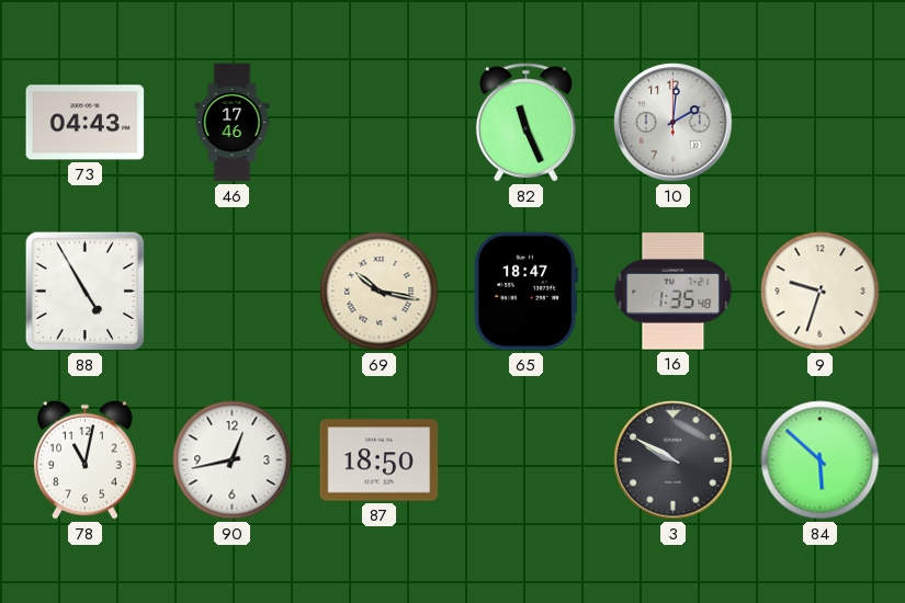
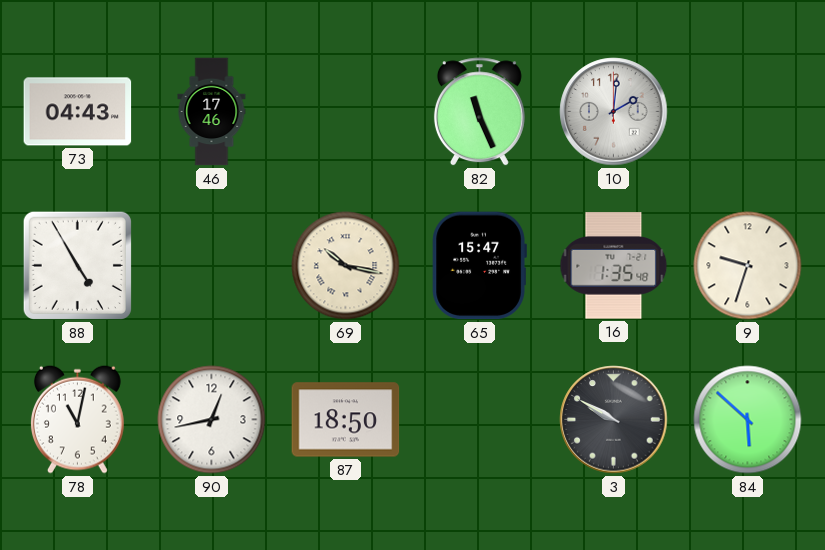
65: 18:47 -> 15:47 (479, 266)
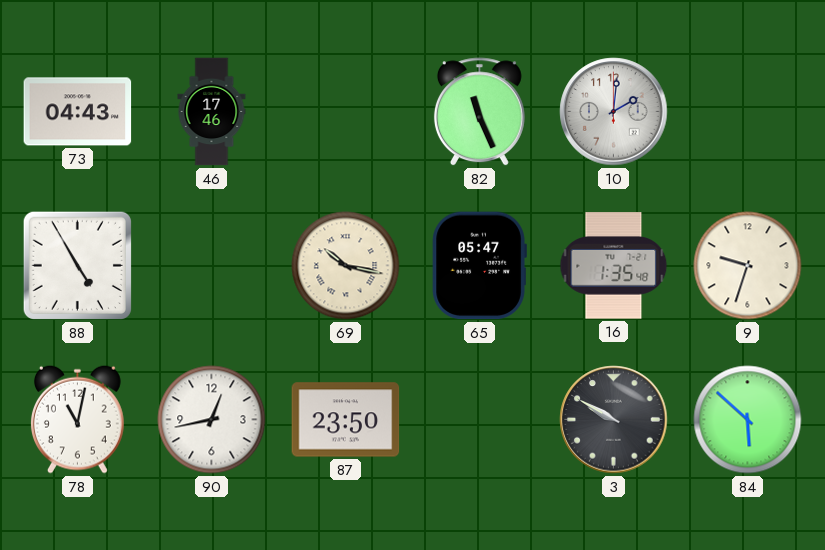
65: 15:47 -> 05:47 (479, 266)
87: 18:50 -> 23:50 (346, 420)
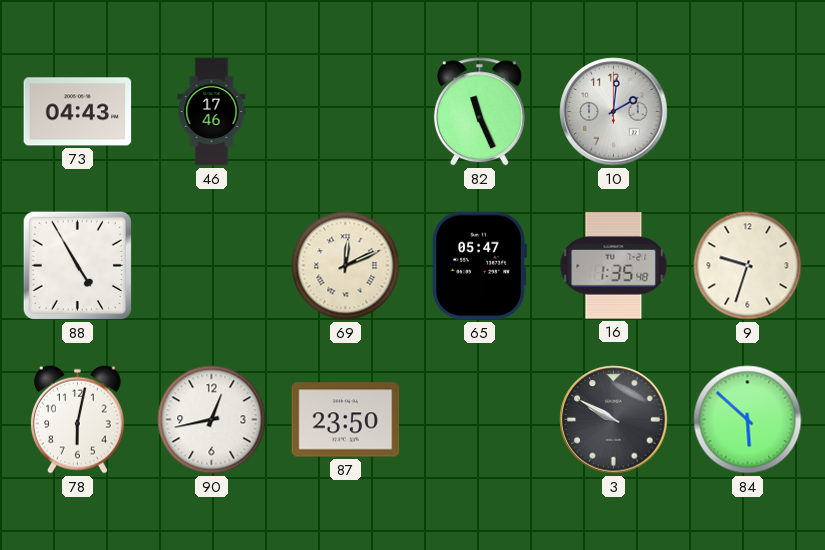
69: 10:17 -> 12:11 (346, 266)
78: 11:02 -> 6:02 (77, 419)
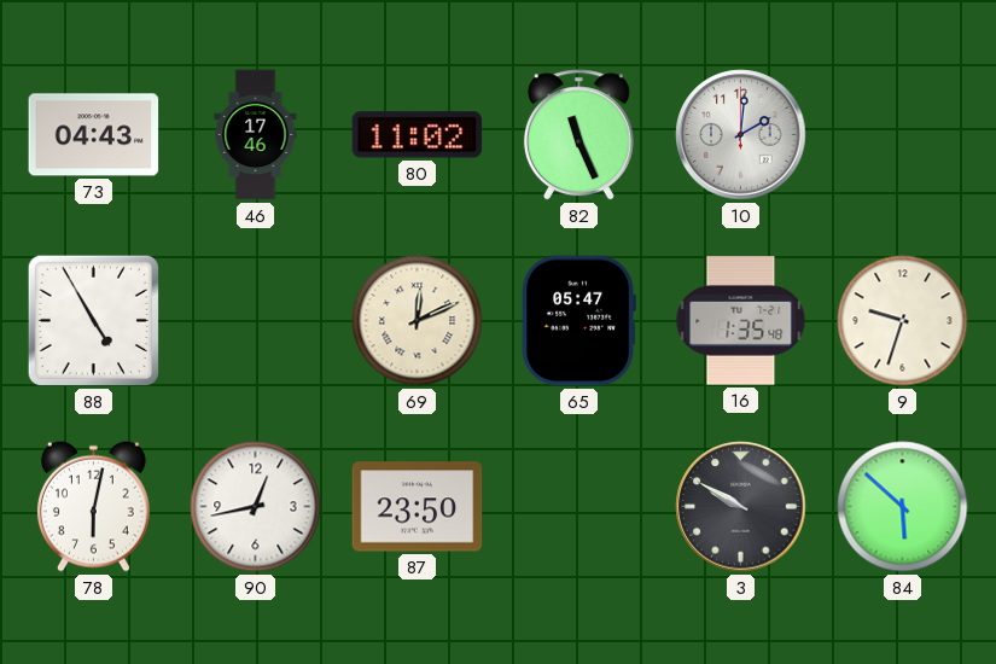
80: none -> 11:02 (418, 135)
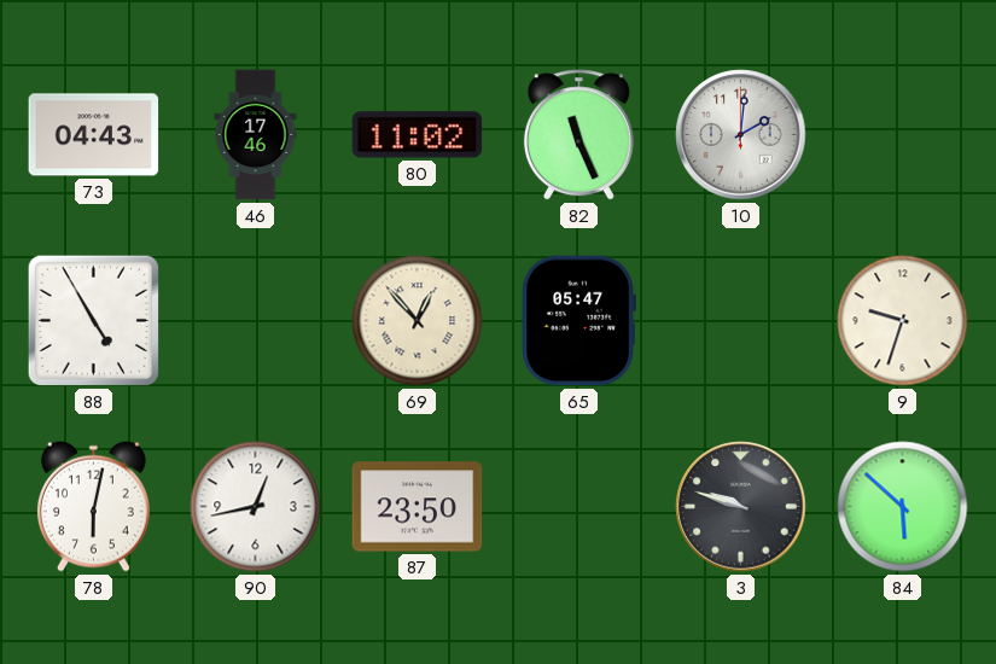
69: 12:11 -> 12:53 (418, 321)
16: 1:35 -> none (741, 321)
3: 9:50 -> 9:48 (741, 507)
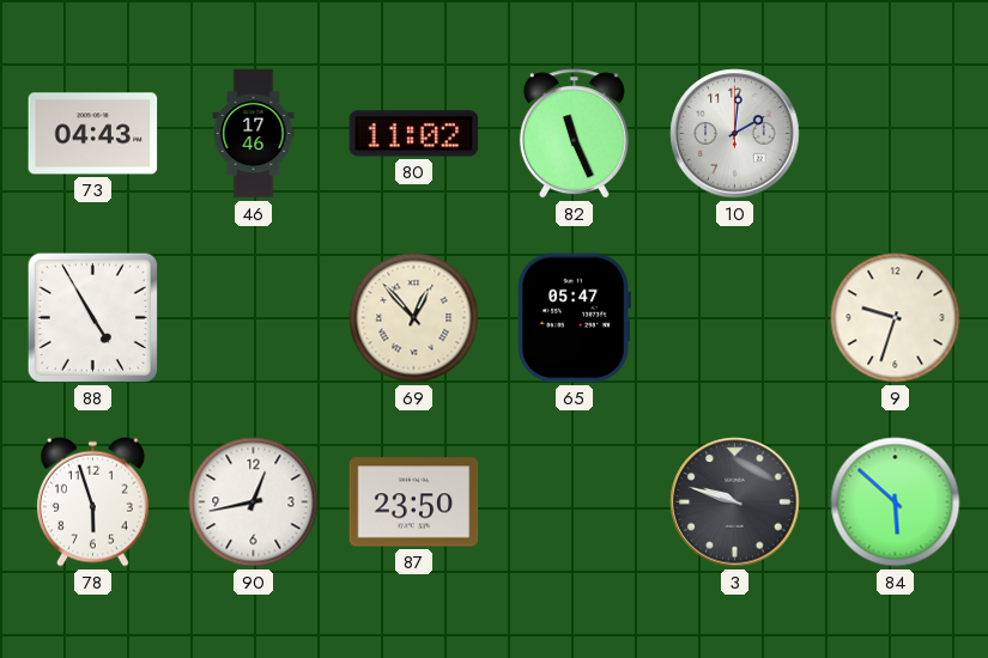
78: 6:02 -> 5:57 (92, 501)
